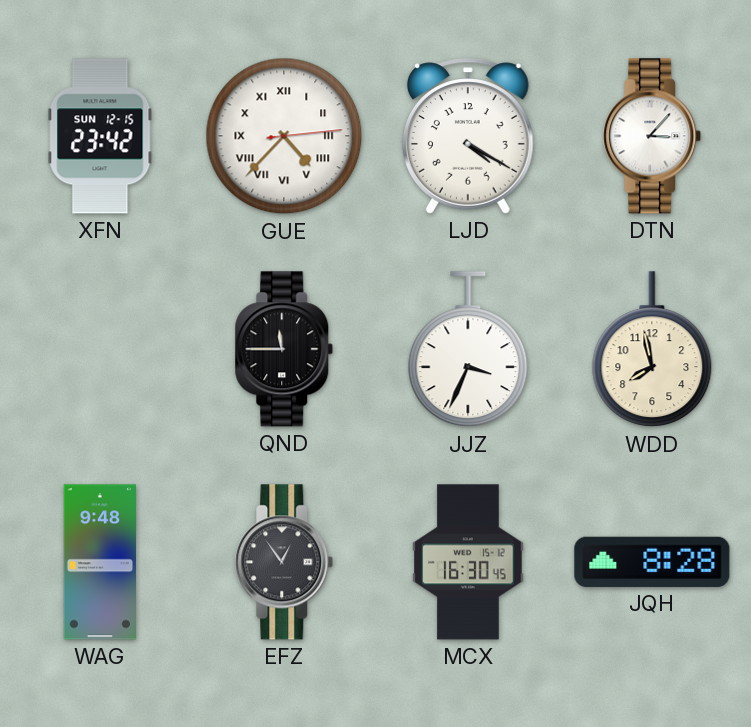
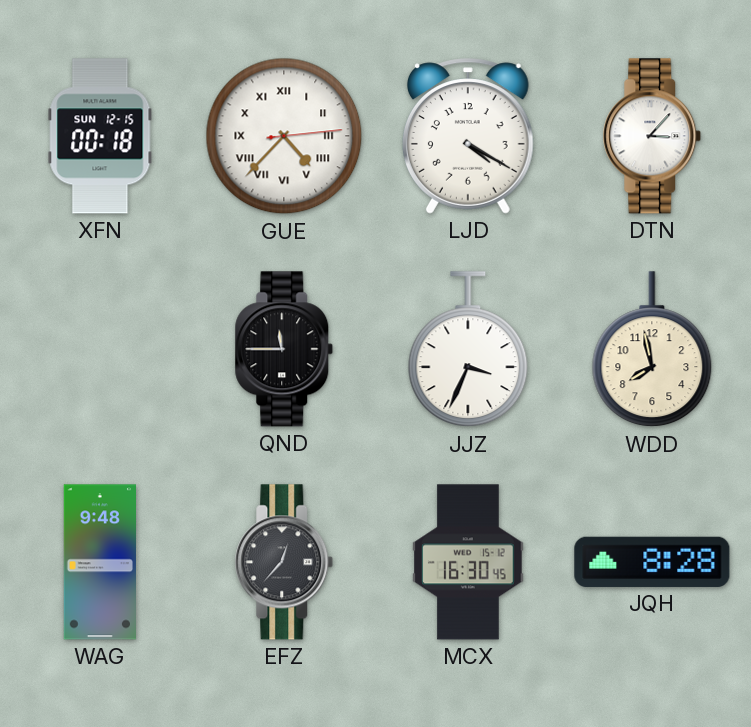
XFN: 23:42 -> 00:18 (100, 136)
EFZ: 12:54 -> 12:37 (284, 562)
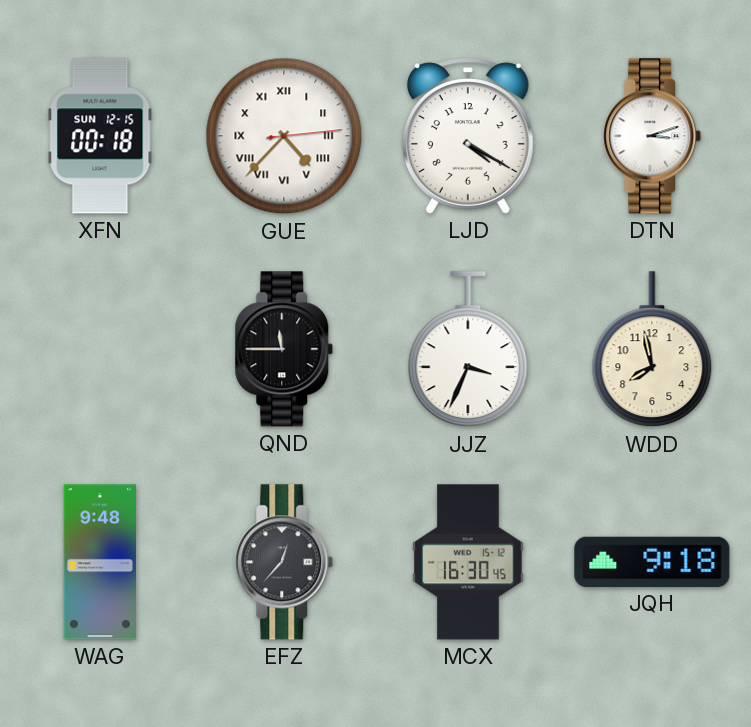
DTN: 3:07 -> 3:12 (652, 136)
JQH: 8:28 -> 9:18 (652, 562)
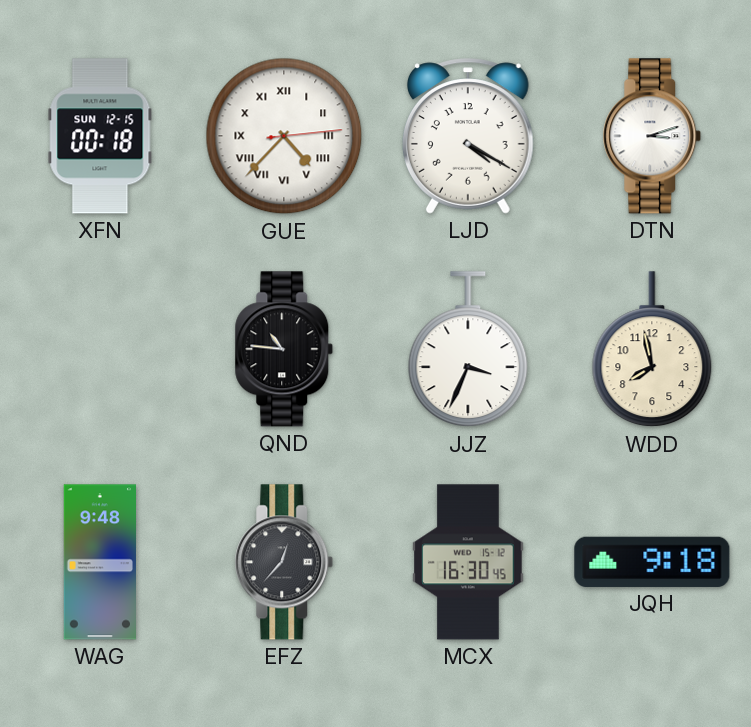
QND: 11:45 -> 10:46 (284, 349)
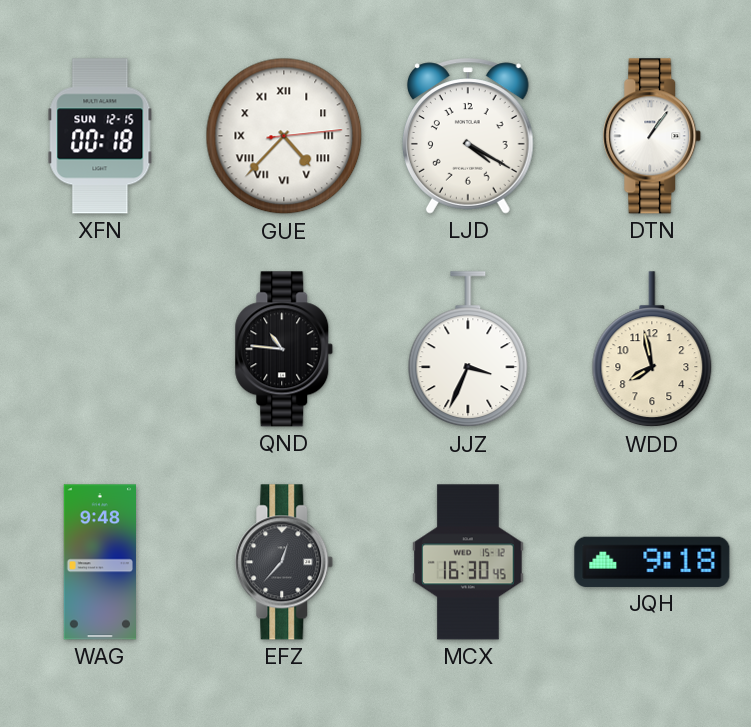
DTN: 3:12 -> 1:06 (652, 136)
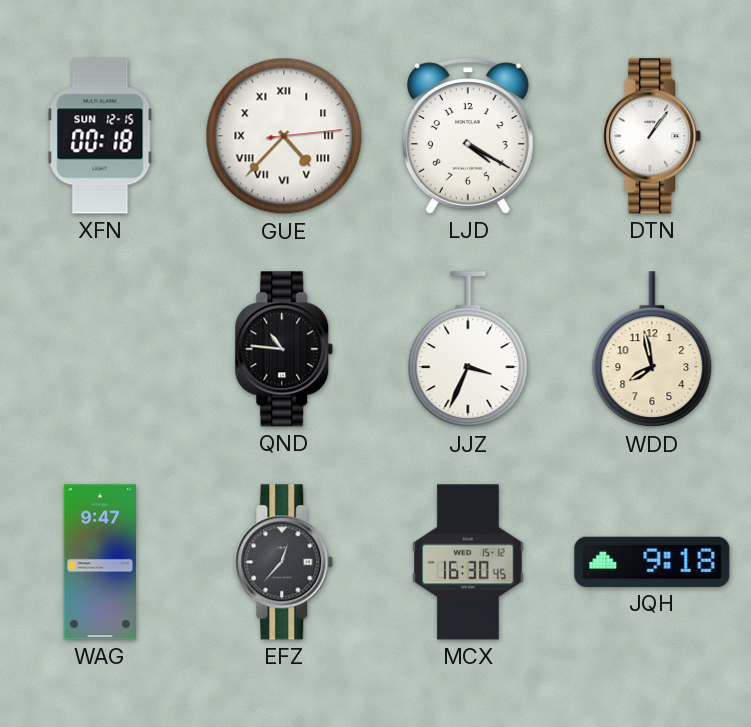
WAG: 9:48 -> 9:47 (99, 562)
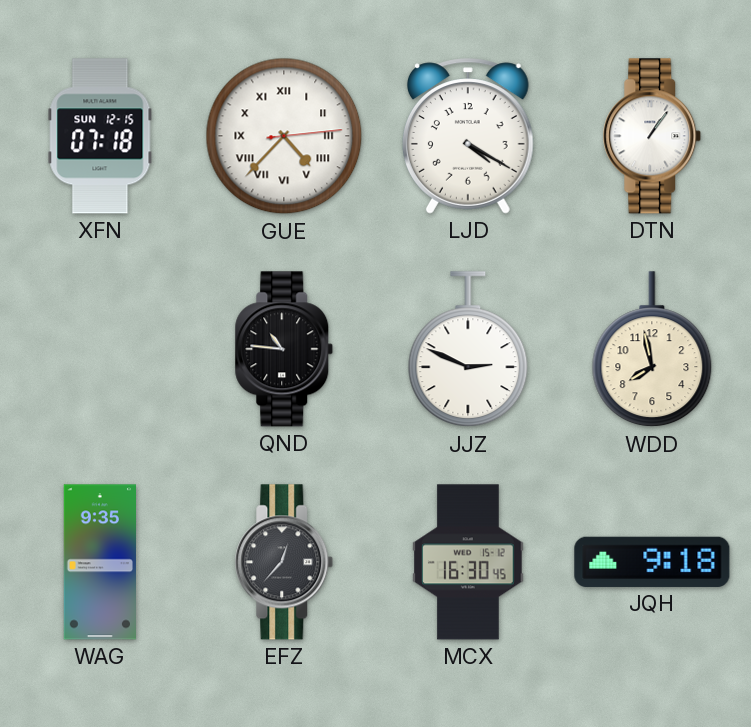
XFN: 00:18 -> 07:18 (100, 136)
JJZ: 3:34 -> 2:49 (468, 350)
WAG: 9:47 -> 9:35 (99, 562)
